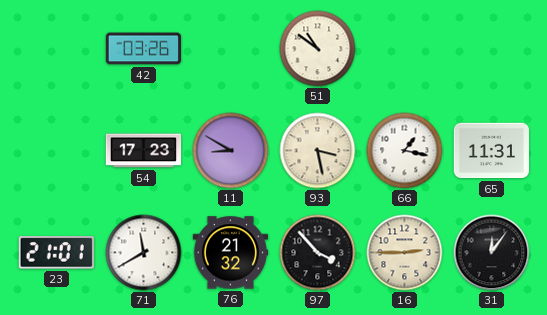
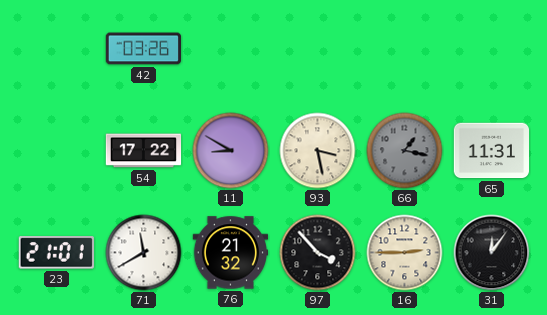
51: 10:51 -> none (318, 49)
54: 17:23 -> 17:22 (144, 151)
66 dial: white -> grey (405, 151)
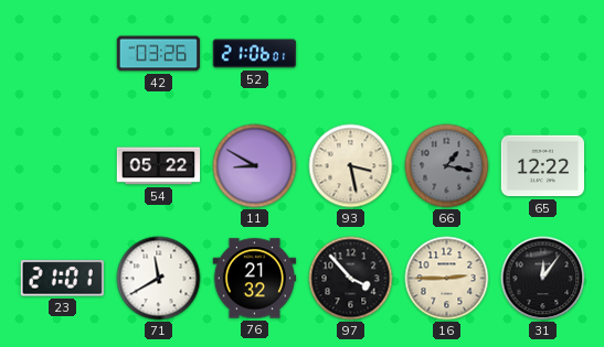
52: none -> 21:06 (255, 54)
54: 17:22 -> 05:22 (159, 166)
65: 11:31 -> 12:22 (543, 166)
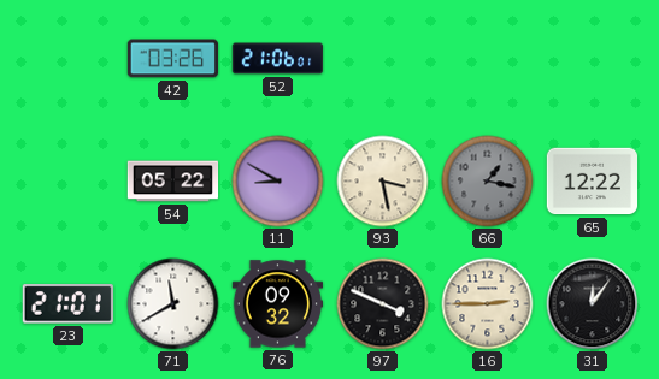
76: 21:32 -> 09:32 (278, 304)
97: 3:53 -> 3:49 (383, 304)
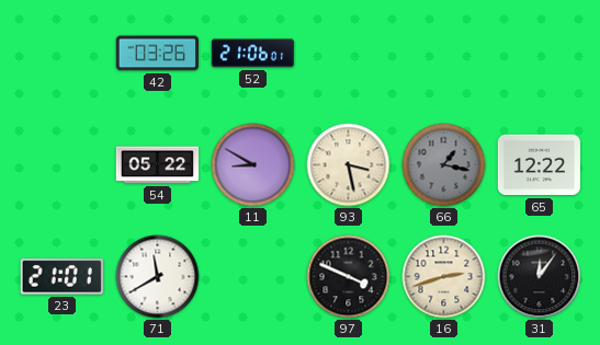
76: 09:32 -> none (278, 304)
16: 2:45 -> 2:42 (444, 277)
